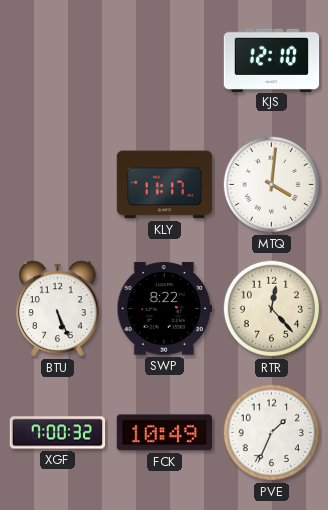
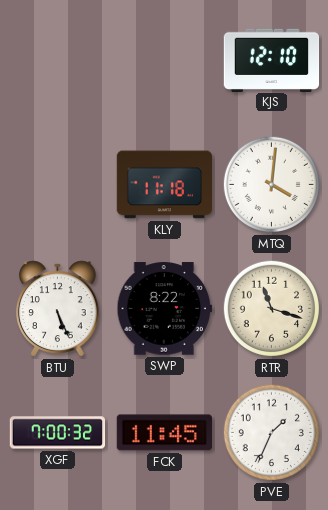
KLY: 11:17 -> 11:18 (164, 185)
RTR: 12:23 -> 11:18 (271, 308)
FCK: 10:49 -> 11:45 (164, 433)
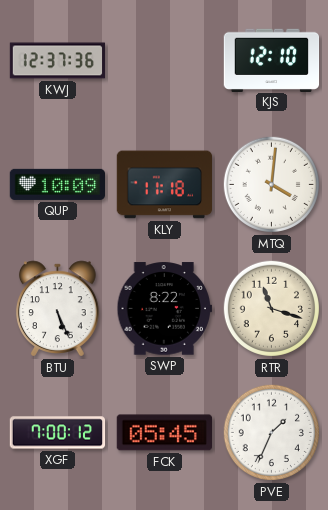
KWJ: none -> 12:37 (58, 61)
QUP: none -> 10:09 (57, 184)
XGF: 7:00:32 -> 7:00:12 (58, 433)
FCK: 11:45 -> 05:45 (164, 433)
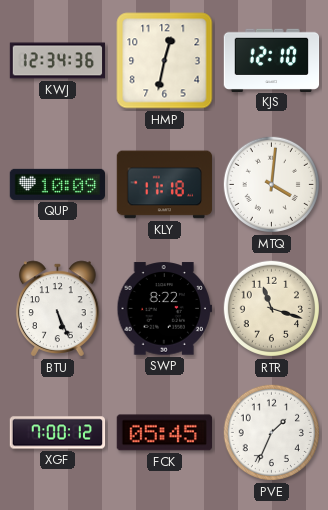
KWJ: 12:37 -> 12:34 (58, 61)
HMP: none -> 12:32 (165, 61)
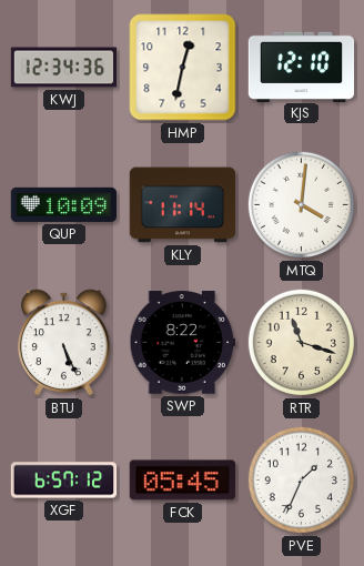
KLY: 11:18 -> 11:14 (182, 205)
XGF: 7:00 -> 6:57 (64, 481)
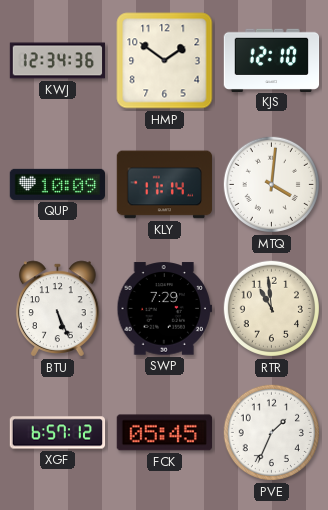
HMP: 12:32 -> 1:51 (165, 61)
SWP: 8:22 -> 7:29 (164, 309)
RTR: 11:18 -> 10:59 (271, 308)
